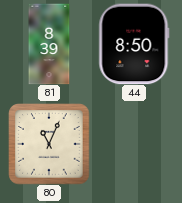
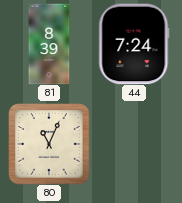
44: 8:50 -> 7:24 (134, 44)
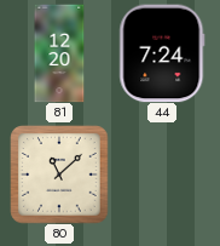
81: 8:39 -> 12:20 (59, 53)
80: 11:04 -> 11:08 (59, 175)
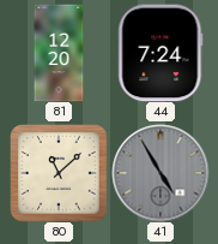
41: none -> 4:55 (161, 173)
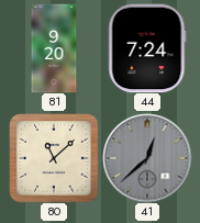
81: 12:20 -> 9:20 (54, 48)
41: 4:55 -> 12:38 (147, 158)
